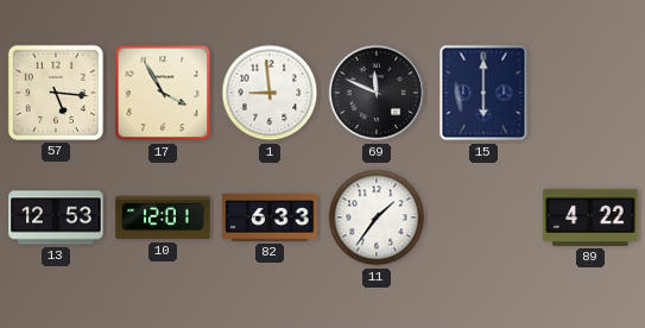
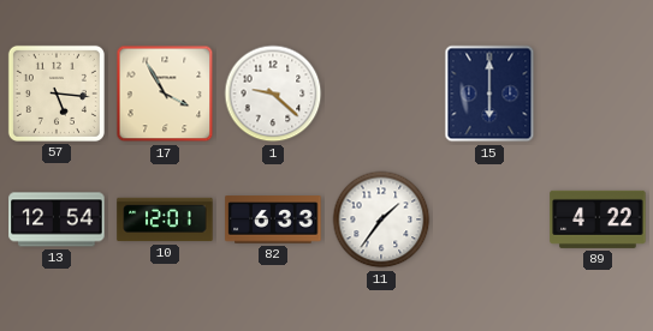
1: 8:59 -> 9:22 (273, 94)
69: 11:49 -> none (377, 93)
13: 12:53 -> 12:54 (57, 219)
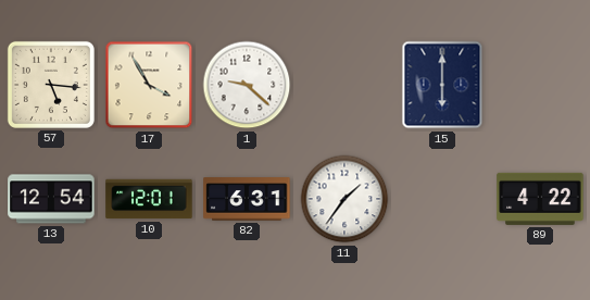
82: 6:33 -> 6:31 (247, 199)
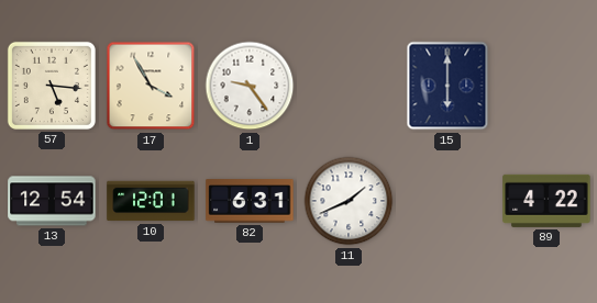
1: 9:22 -> 9:24 (250, 86)
11: 1:36 -> 1:41 (349, 201)
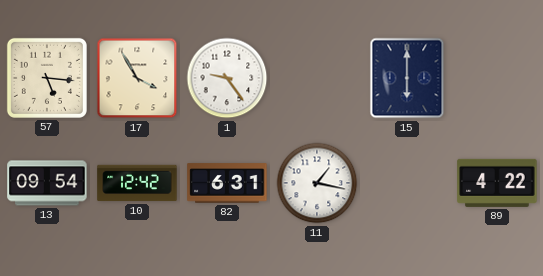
13: 12:54 -> 09:54 (47, 183)
10: 12:01 -> 12:42 (137, 183)
11: 1:41 -> 1:17 (317, 183)
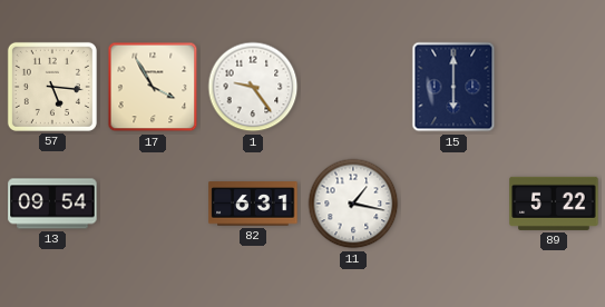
10: 12:42 -> none (137, 183)
89: 4:22 -> 5:22 (554, 204)
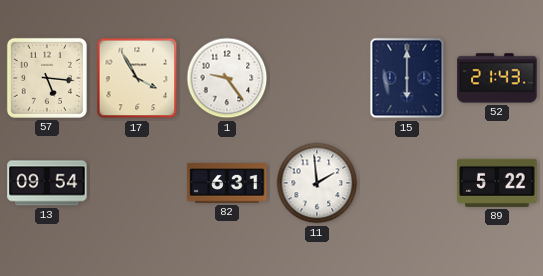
52: none -> 21:43 (497, 78)
11: 1:17 -> 1:59 (317, 183)
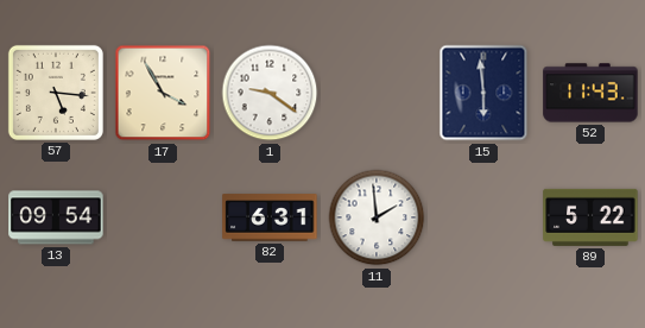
1: 9:24 -> 9:21 (270, 93)
15: 6:00 -> 5:59 (483, 93)
52: 21:43 -> 11:43 (590, 93)
